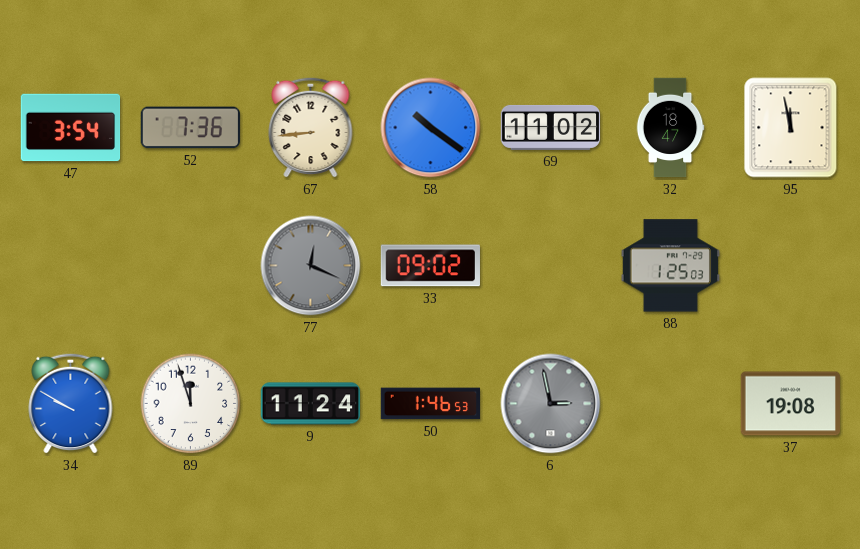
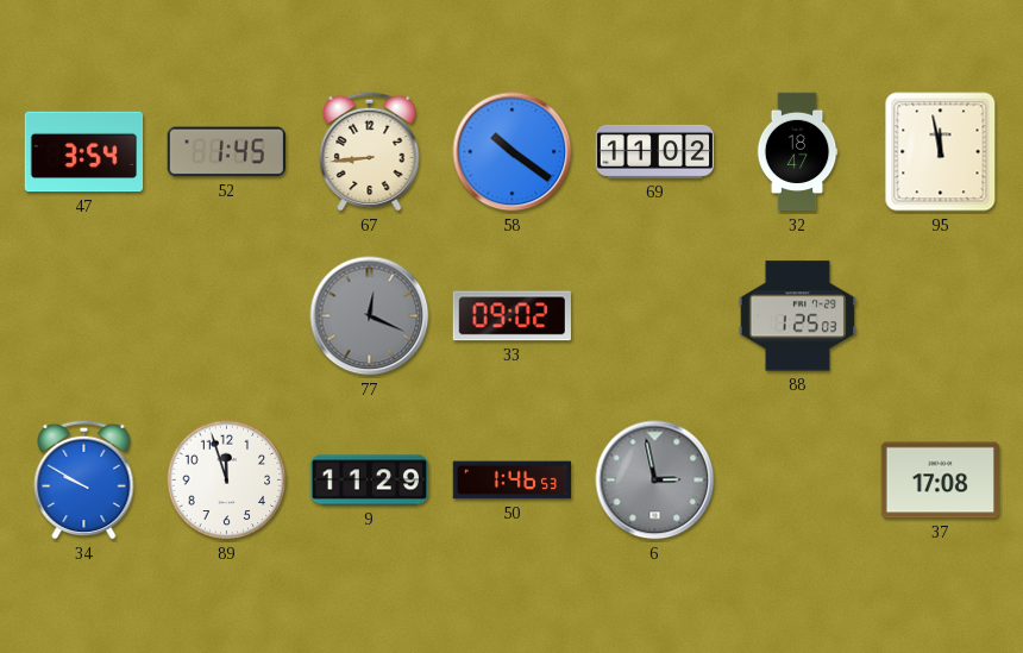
52: 7:36 -> 1:45 (226, 152)
9: 11:24 -> 11:29 (370, 481)
37: 19:08 -> 17:08 (940, 481)
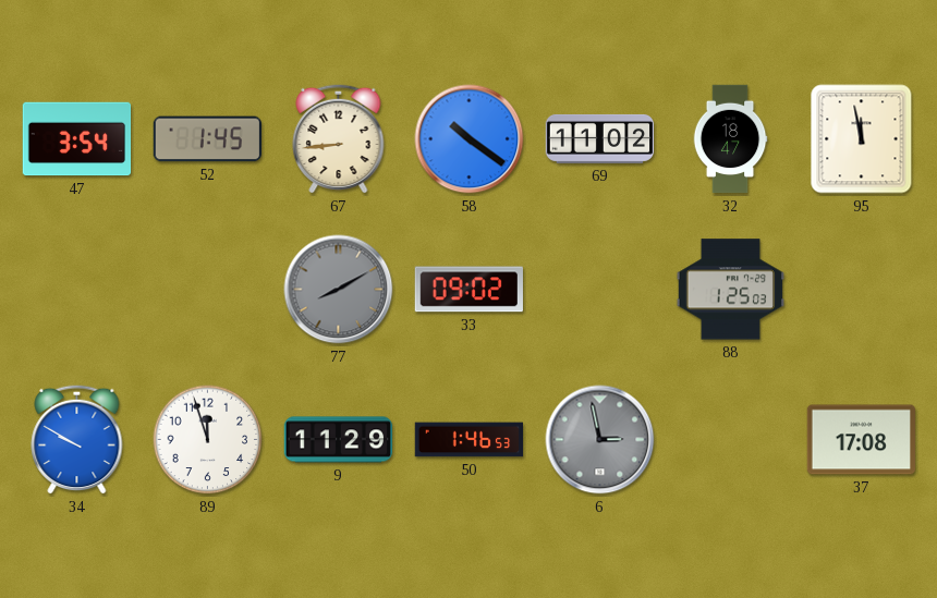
77: 12:19 -> 8:10 (339, 290)
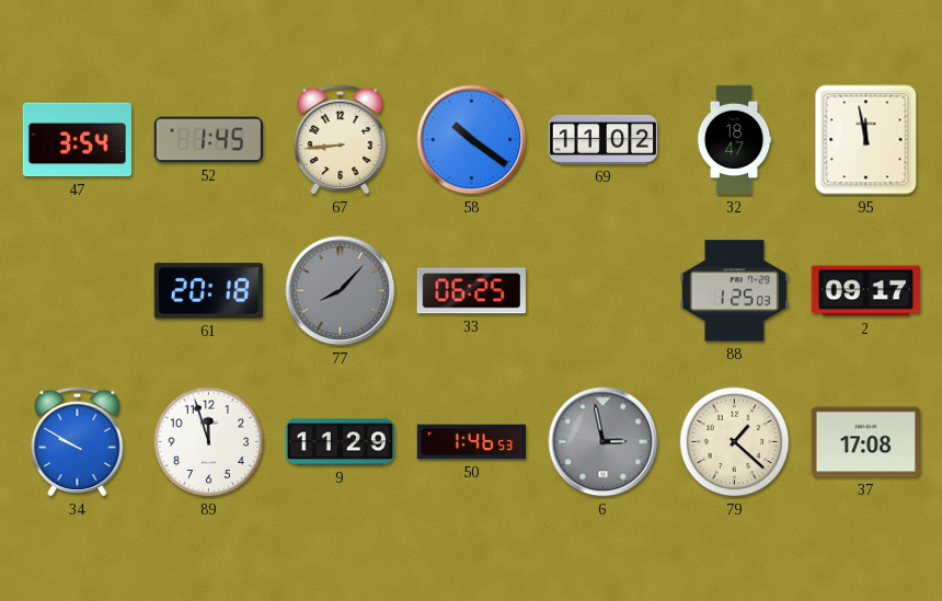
61: none -> 20:18 (208, 291)
77: 8:10 -> 8:07 (341, 291)
33: 09:02 -> 06:25 (471, 291)
2: none -> 09:17 (866, 291)
79: none -> 1:22 (735, 442)
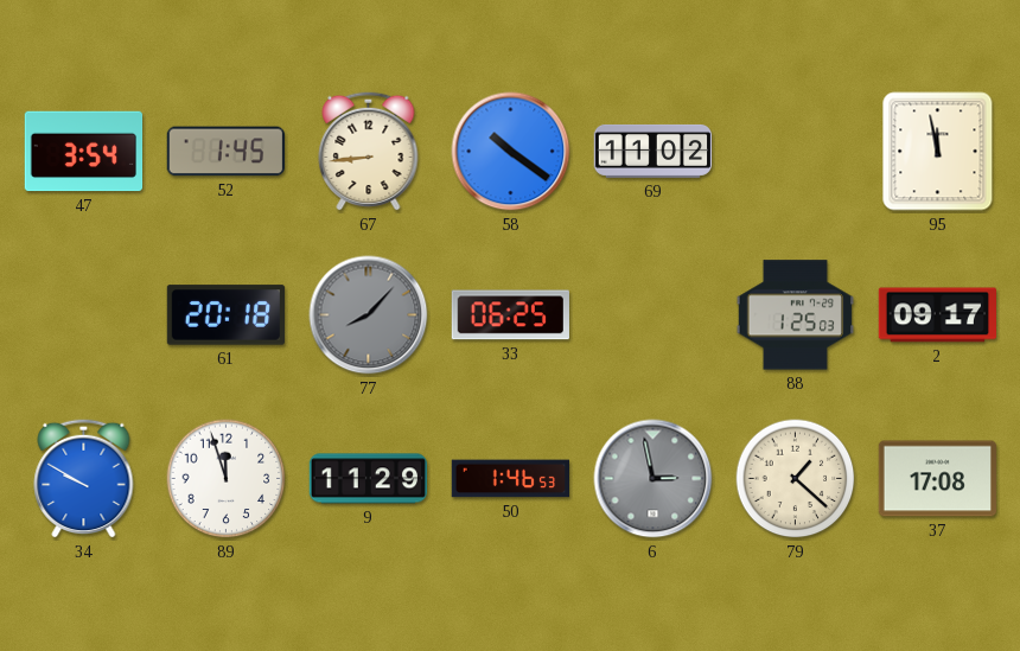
32: 18:47 -> none (734, 140)
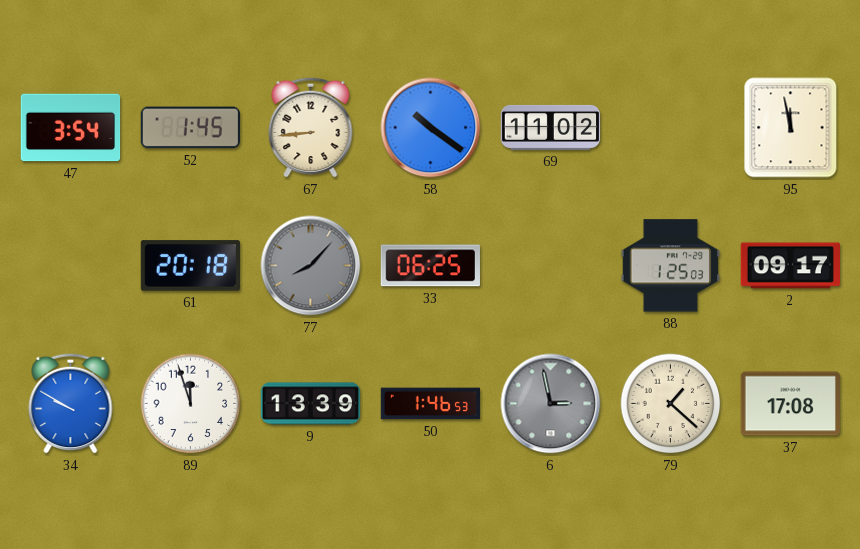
9: 11:29 -> 13:39 (311, 404)
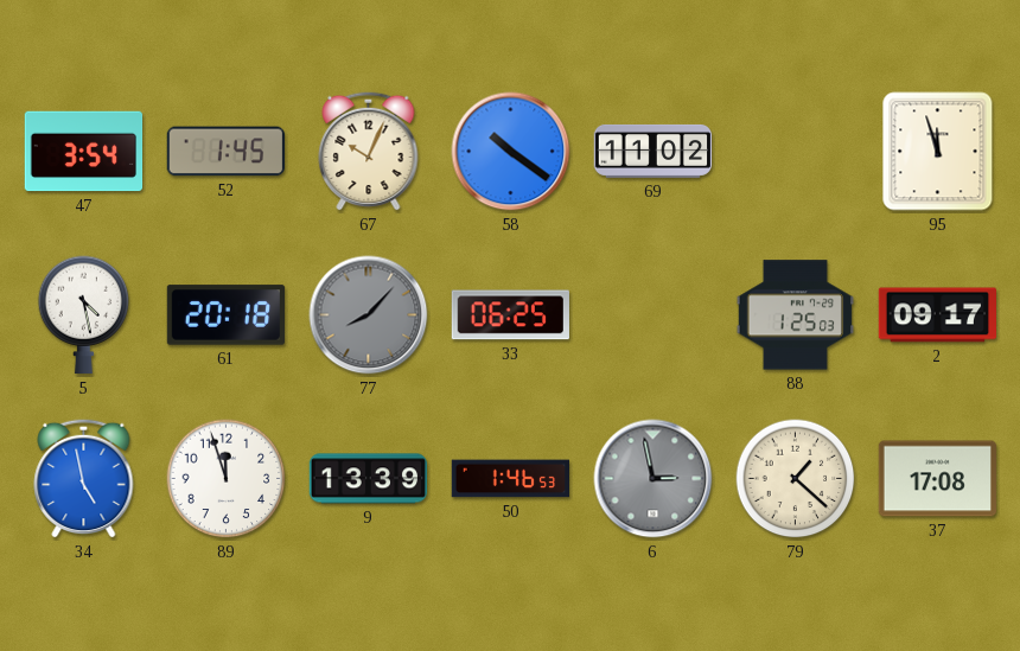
67: 8:44 -> 10:04 (369, 151)
95: 11:58 -> 11:57 (938, 152)
5: none -> 4:28 (84, 315)
34: 9:50 -> 4:58 (84, 478)
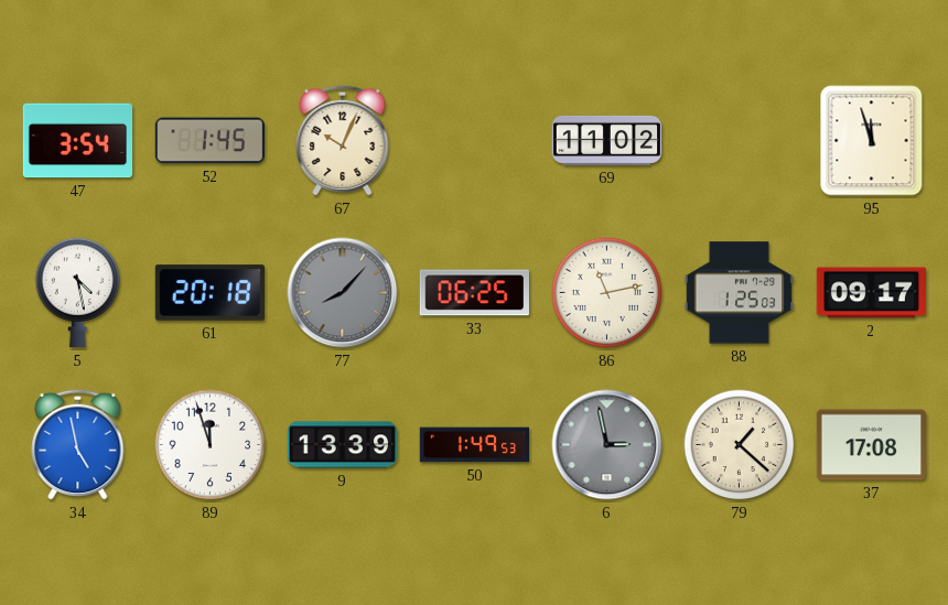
58: 10:21 -> none (511, 152)
86: none -> 11:13 (607, 293)
50: 1:46 -> 1:49 (475, 445)
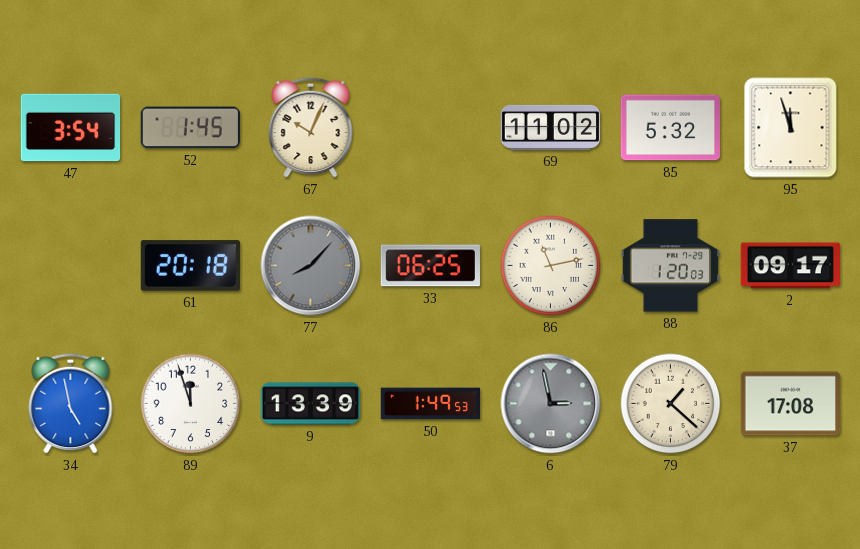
85: none -> 5:32 (670, 128)
5: 4:28 -> none (78, 293)
88: 1:25 -> 1:20 (670, 266)
